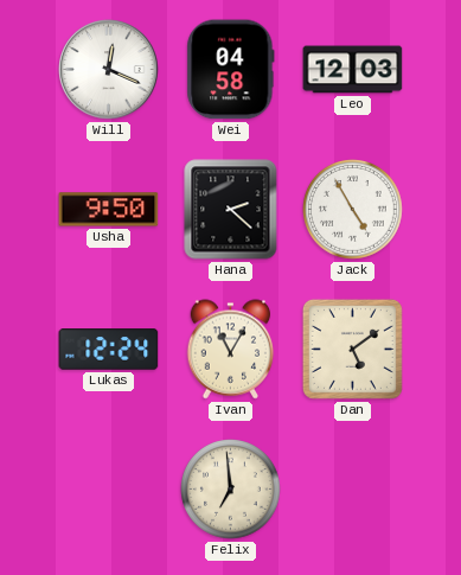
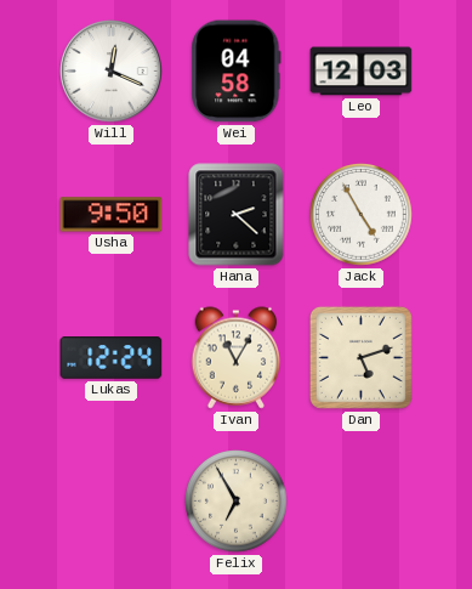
Dan: 5:09 -> 5:12 (360, 357)
Felix: 6:59 -> 6:55 (237, 502)
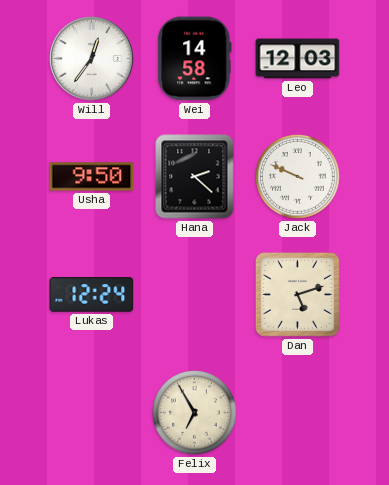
Will: 12:19 -> 12:36 (92, 59)
Wei: 04:58 -> 14:58 (195, 59)
Jack: 4:55 -> 9:49 (298, 177)
Ivan: 11:05 -> none (237, 358)
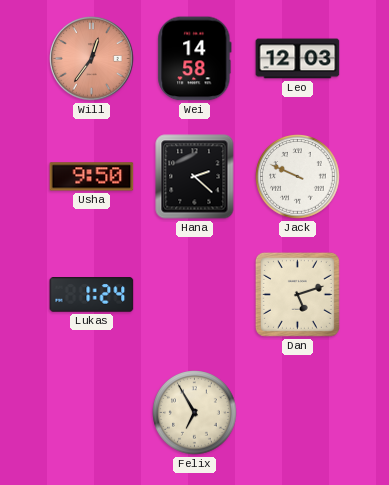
Will dial: white -> salmon (92, 59)
Lukas: 12:24 -> 1:24 (92, 295)
